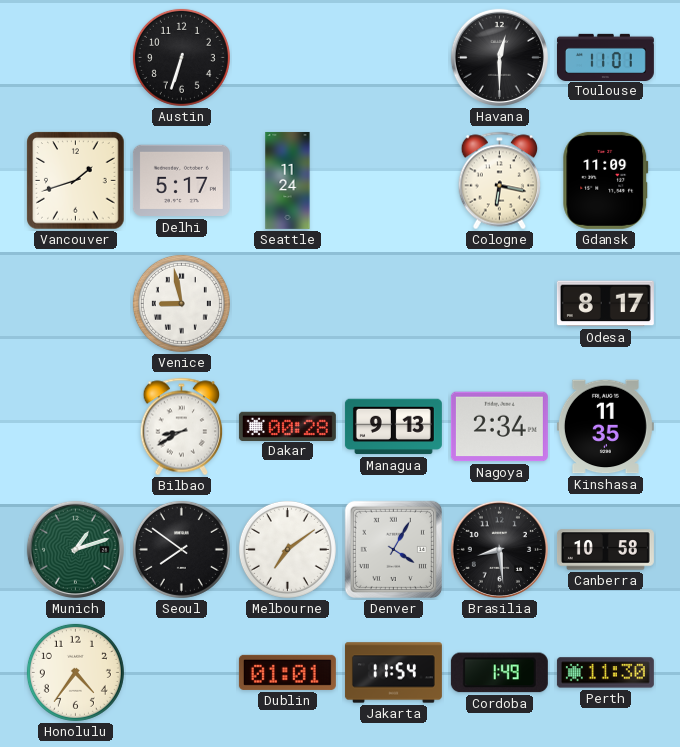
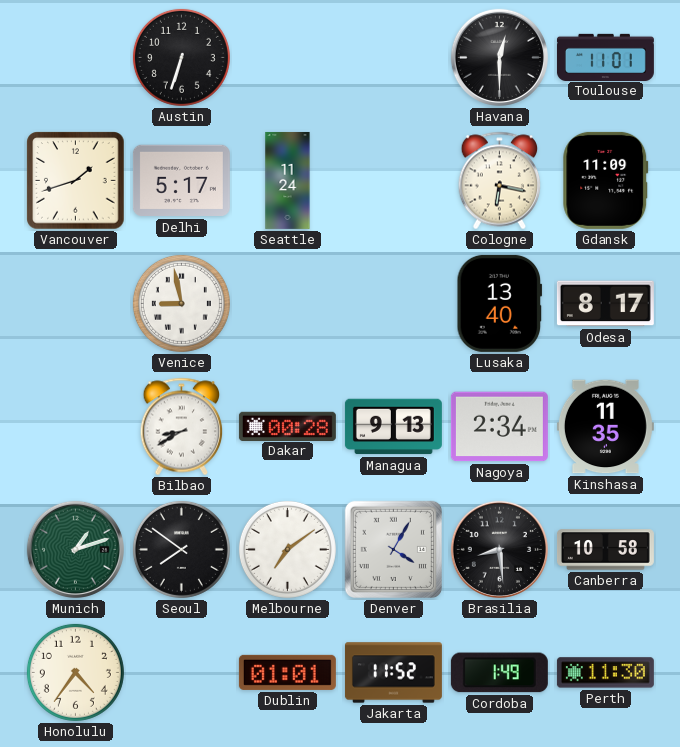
Lusaka: none -> 13:40 (500, 303)
Jakarta: 11:54 -> 11:52 (393, 673)
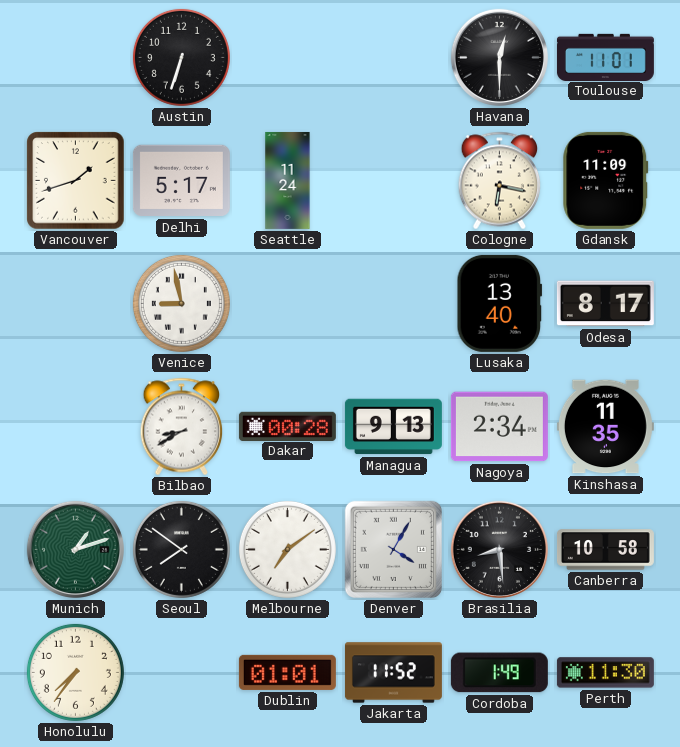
Honolulu: 4:36 -> 7:36 (75, 672)
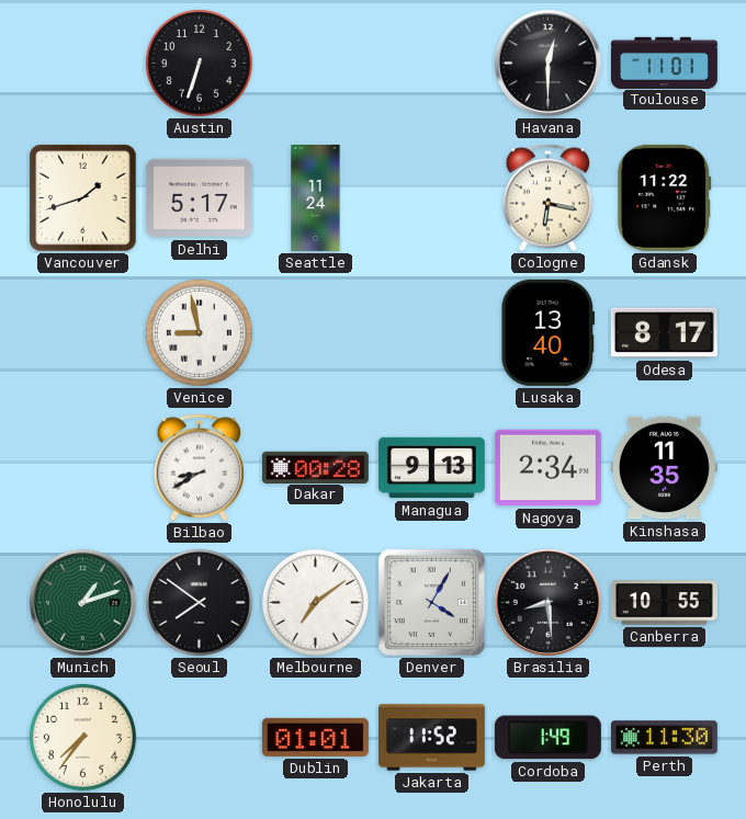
Gdansk: 11:09 -> 11:22 (665, 197)
Canberra: 10:58 -> 10:55 (664, 603)
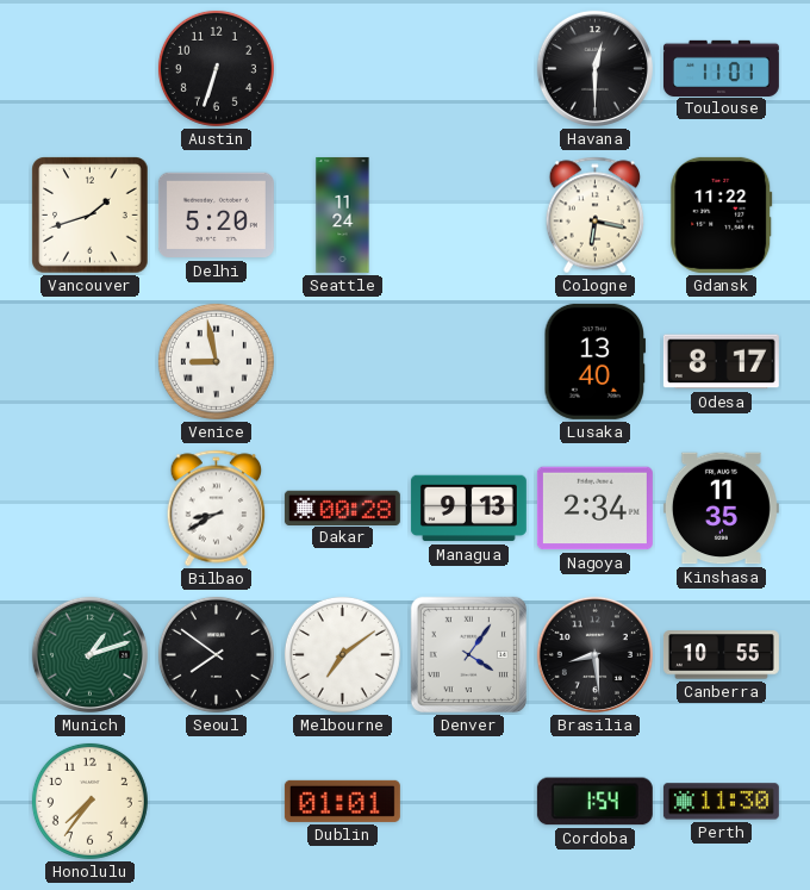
Delhi: 5:17 -> 5:20 (216, 216)
Denver: 4:05 -> 4:06 (468, 654)
Jakarta: 11:52 -> none (431, 738)
Cordoba: 1:49 -> 1:54 (594, 802)
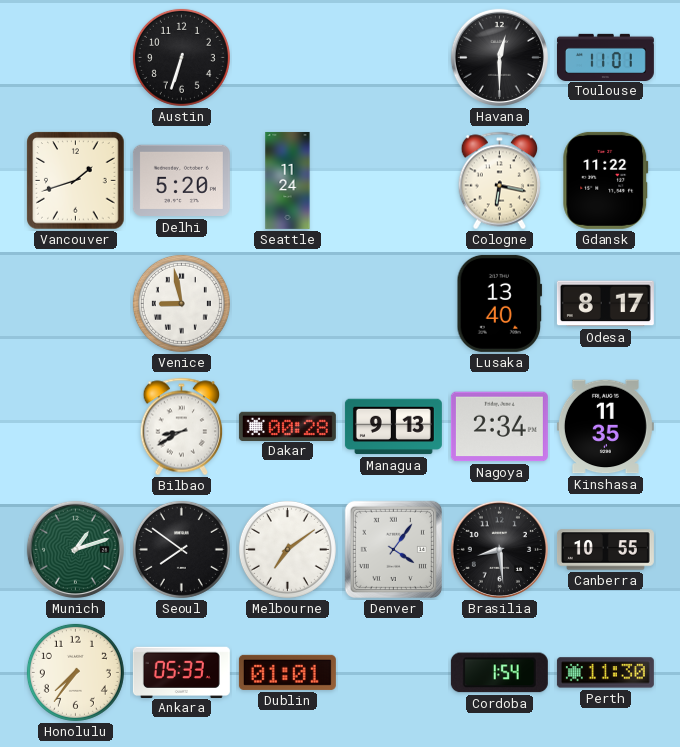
Ankara: none -> 05:33 (181, 672)
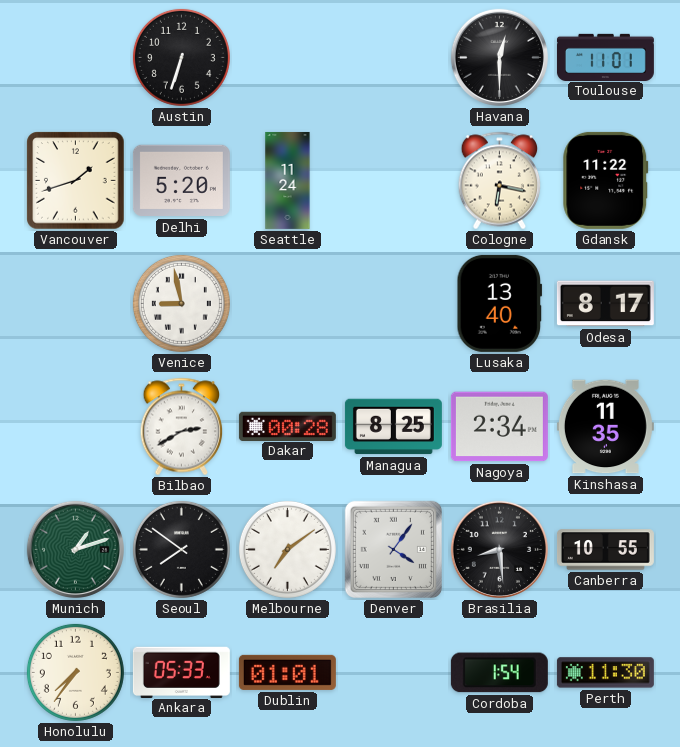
Bilbao: 8:40 -> 2:40 (182, 427)
Managua: 9:13 -> 8:25 (393, 427)
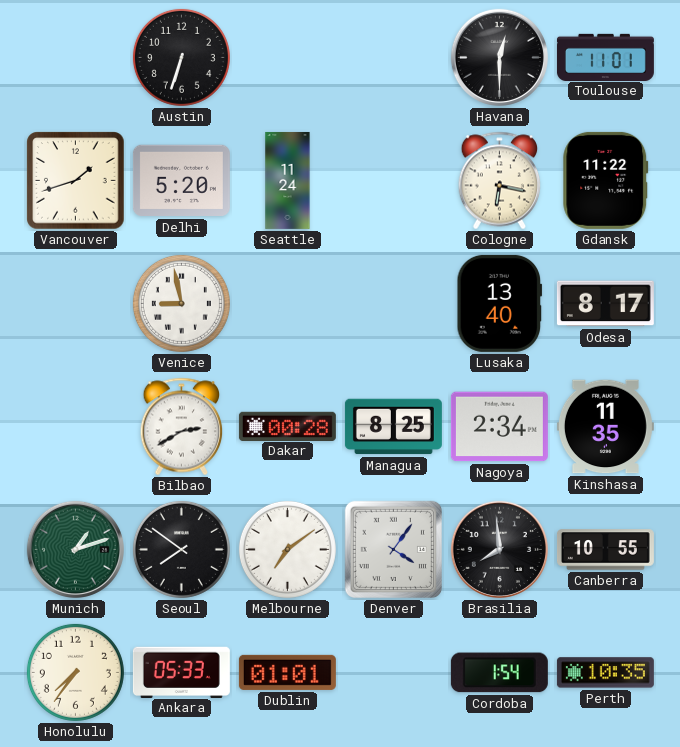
Brasilia: 8:29 -> 7:59 (499, 549)
Perth: 11:30 -> 10:35 (605, 673)
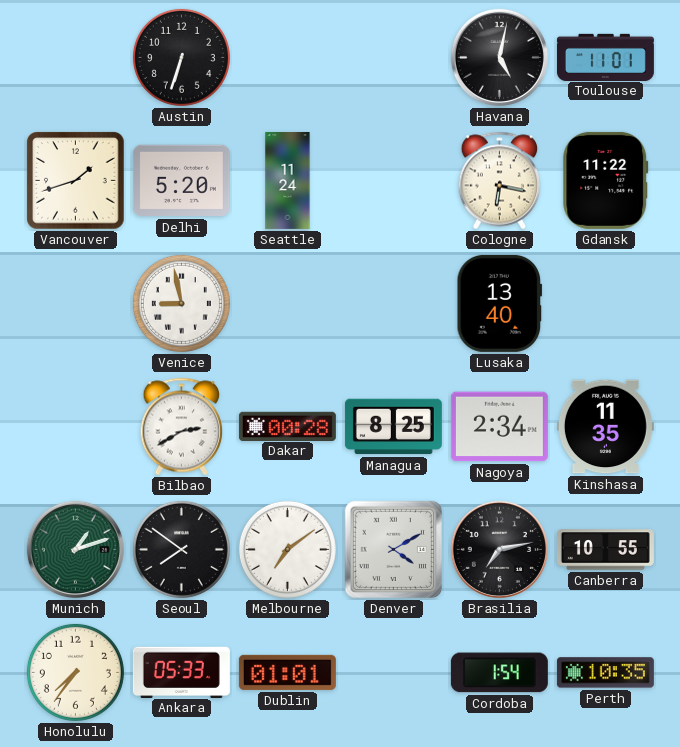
Havana: 12:30 -> 5:02 (499, 57)
Odesa: 8:17 -> none (605, 304)
Denver: 4:06 -> 4:10 (393, 549)
Brasilia: 7:59 -> 7:13 (499, 549)
